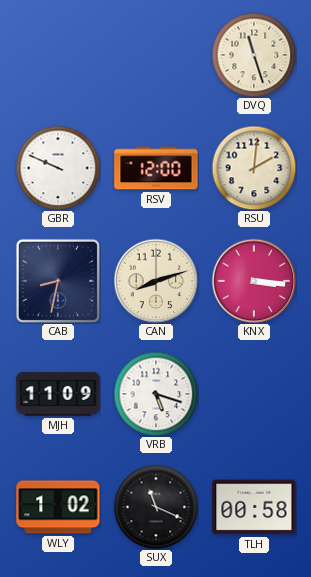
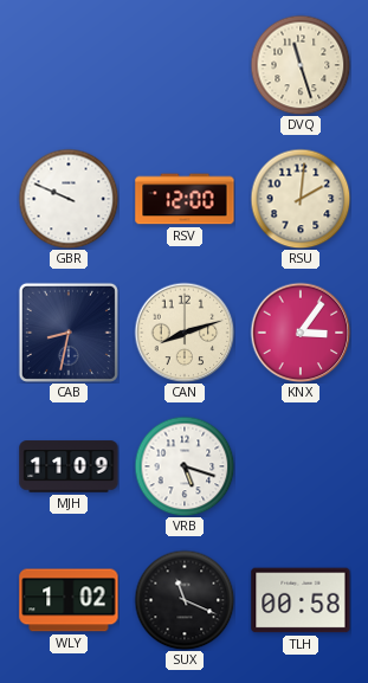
KNX: 3:16 -> 3:06 (301, 333)
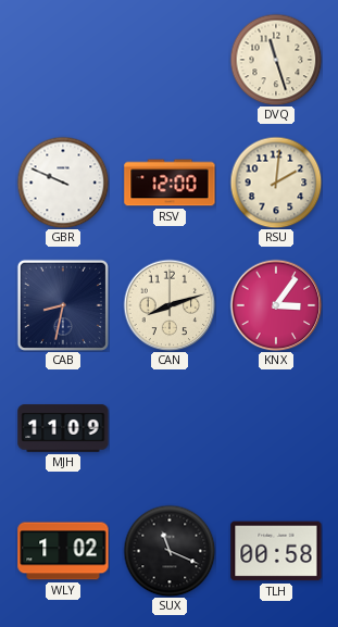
VRB: 5:18 -> none (185, 466)
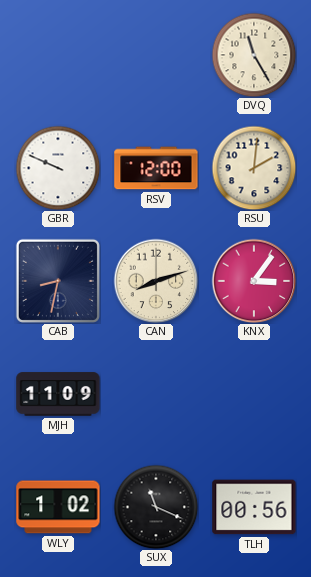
DVQ: 11:27 -> 11:25 (254, 55)
TLH: 00:58 -> 00:56 (254, 507)
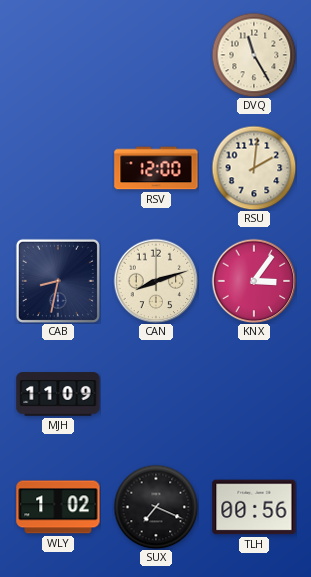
GBR: 9:49 -> none (58, 168)
SUX: 11:19 -> 7:19 (156, 507)
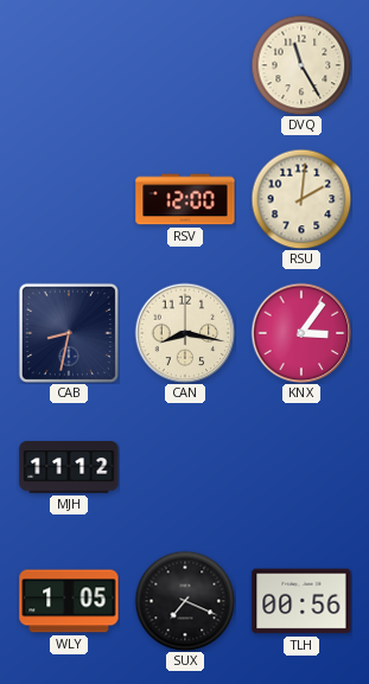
CAN: 8:12 -> 8:17 (185, 333)
MJH: 11:09 -> 11:12 (69, 467)
WLY: 1:02 -> 1:05 (69, 601)
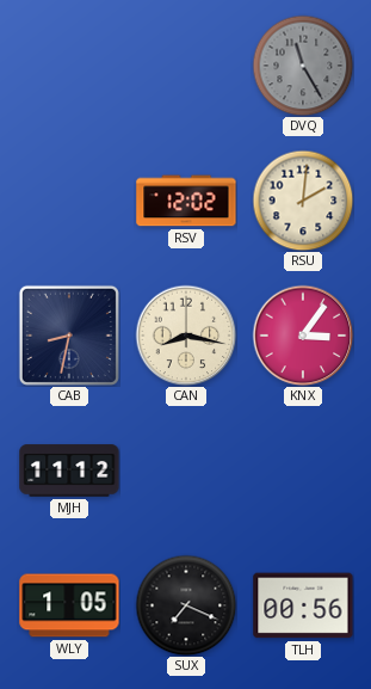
DVQ dial: cream -> grey (303, 66)
RSV: 12:00 -> 12:02 (186, 201)
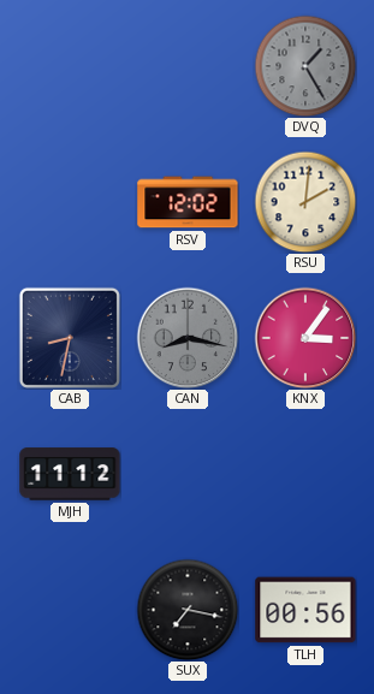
DVQ: 11:25 -> 1:25 (305, 66)
CAN dial: cream -> grey (188, 338)
WLY: 1:05 -> none (69, 605)
SUX: 7:19 -> 7:17 (188, 610)
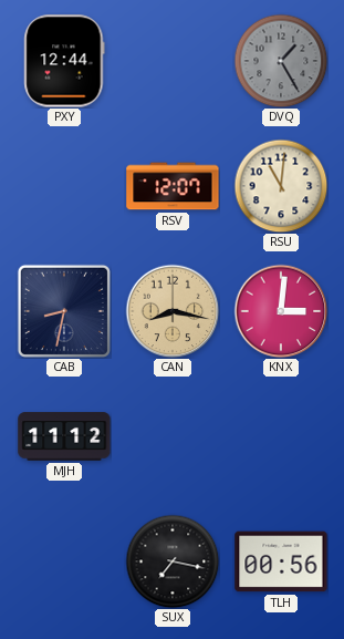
PXY: none -> 12:44 (64, 61)
RSV: 12:02 -> 12:07 (173, 186)
RSU: 2:01 -> 11:01 (281, 186)
CAN dial: grey -> champagne (173, 311)
KNX: 3:06 -> 3:01 (281, 311)
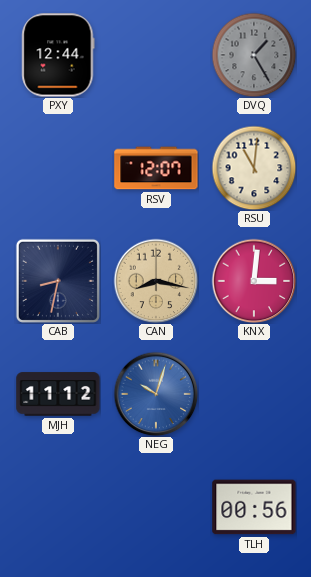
NEG: none -> 10:03 (156, 394)
SUX: 7:17 -> none (173, 561)
